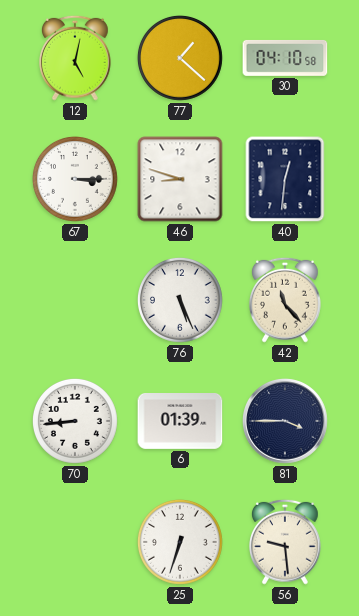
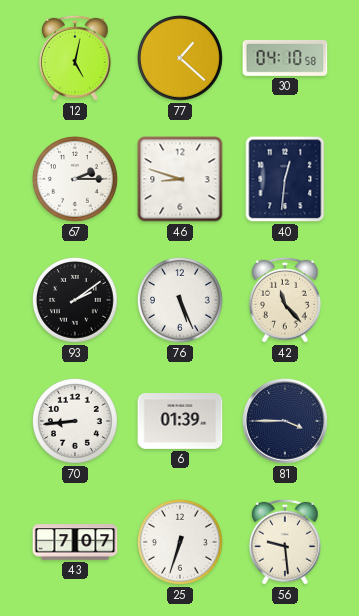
67: 3:15 -> 2:15 (75, 179)
93: none -> 2:09 (75, 300)
43: none -> 7:07 (75, 542)
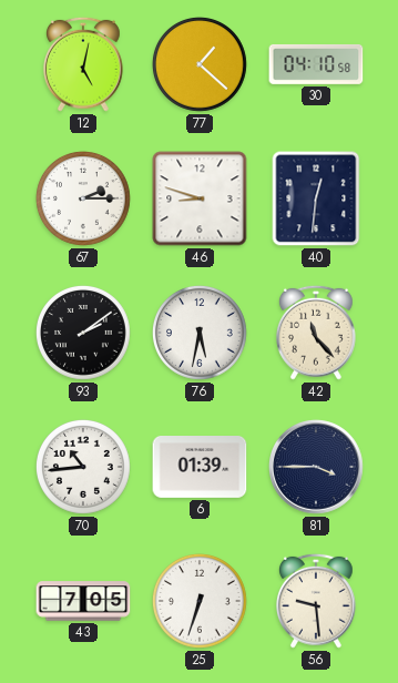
76: 5:26 -> 5:32 (200, 333)
70: 8:44 -> 10:44 (83, 467)
43: 7:07 -> 7:05 (83, 601)
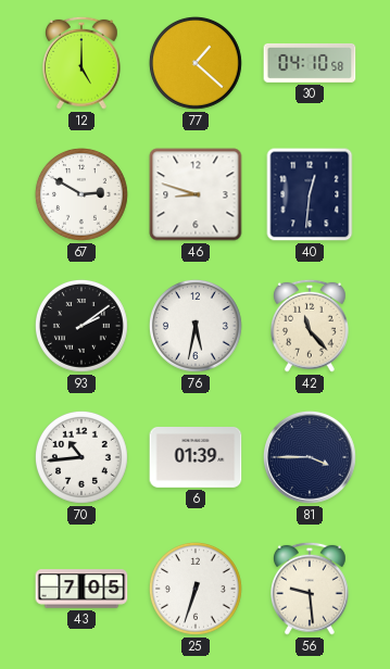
12: 5:02 -> 5:00 (83, 63)
67: 2:15 -> 2:50 (81, 194)
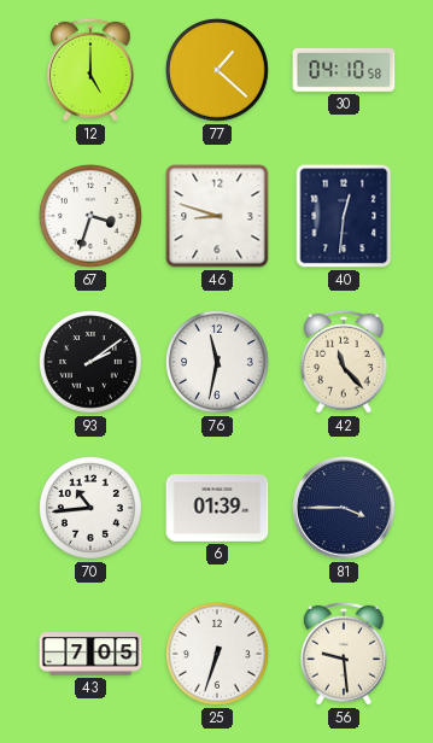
67: 2:50 -> 3:33 (90, 216)
76: 5:32 -> 11:32 (217, 362)
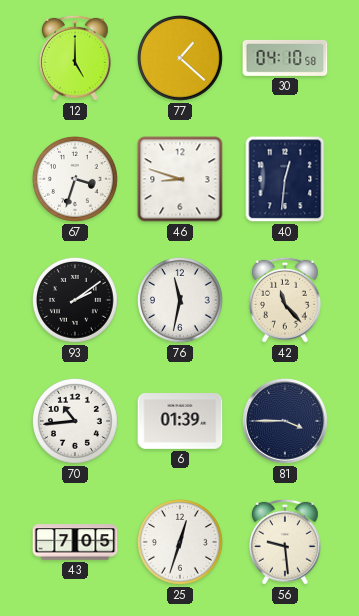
25: 6:33 -> 12:33 (180, 542)
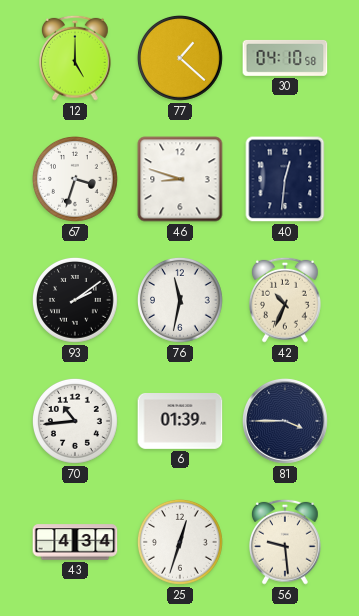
42: 11:23 -> 10:34 (286, 300)
43: 7:05 -> 4:34 (75, 542)
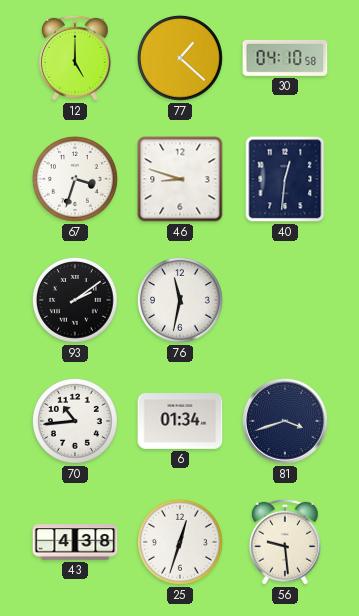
42: 10:34 -> none (286, 300)
6: 01:39 -> 01:34 (180, 422)
81: 3:45 -> 3:42 (285, 421)
43: 4:34 -> 4:38 (75, 542)
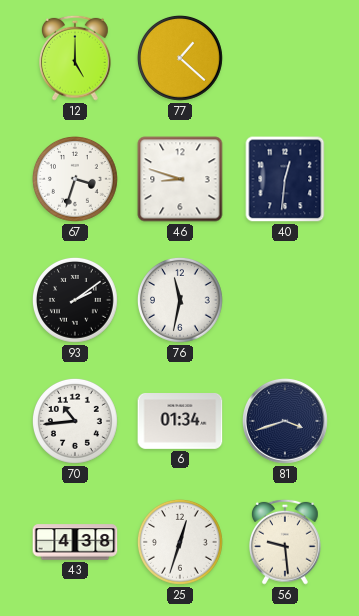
30: 04:10 -> none (285, 58)
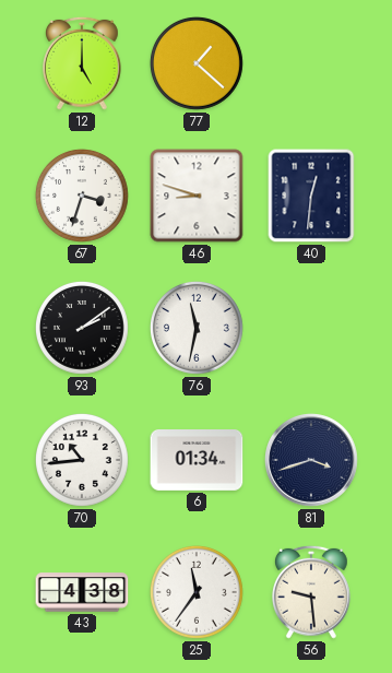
25: 12:33 -> 11:36 (197, 592)
